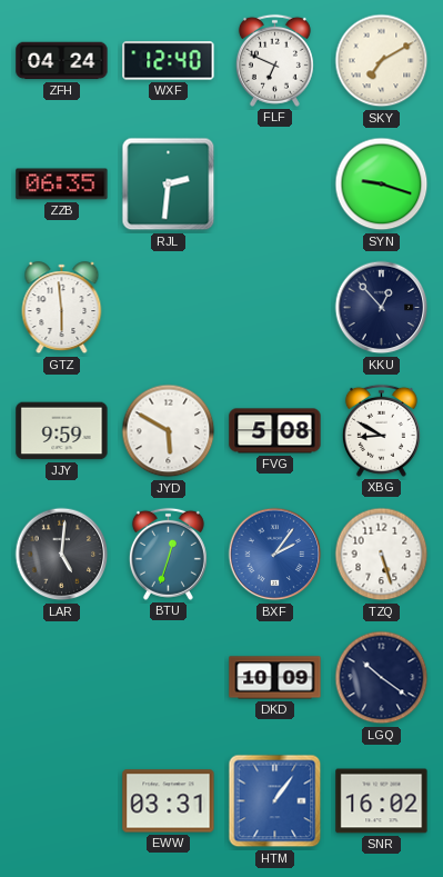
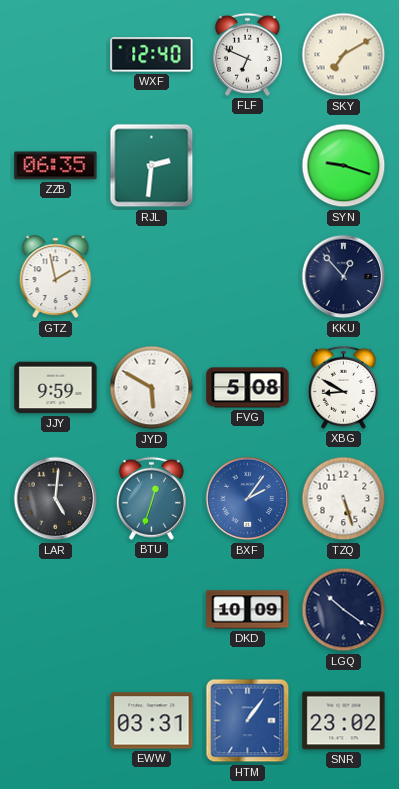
ZFH: 04:24 -> none (62, 61)
GTZ: 5:59 -> 1:58 (56, 277)
SNR: 16:02 -> 23:02 (344, 721)
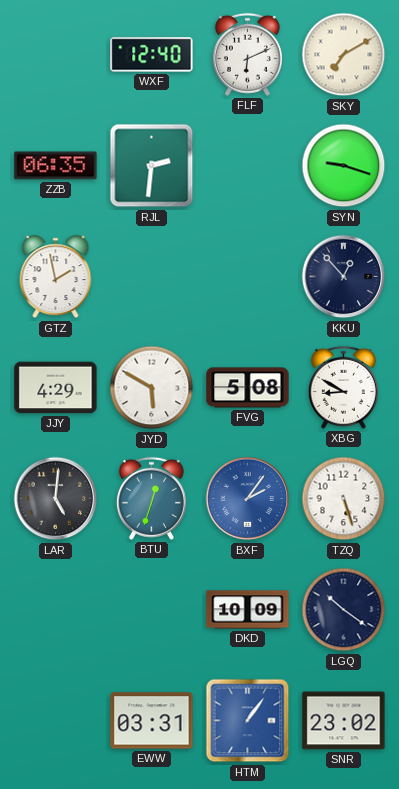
FLF: 6:49 -> 6:11 (247, 54)
JJY: 9:59 -> 4:29 (56, 388)
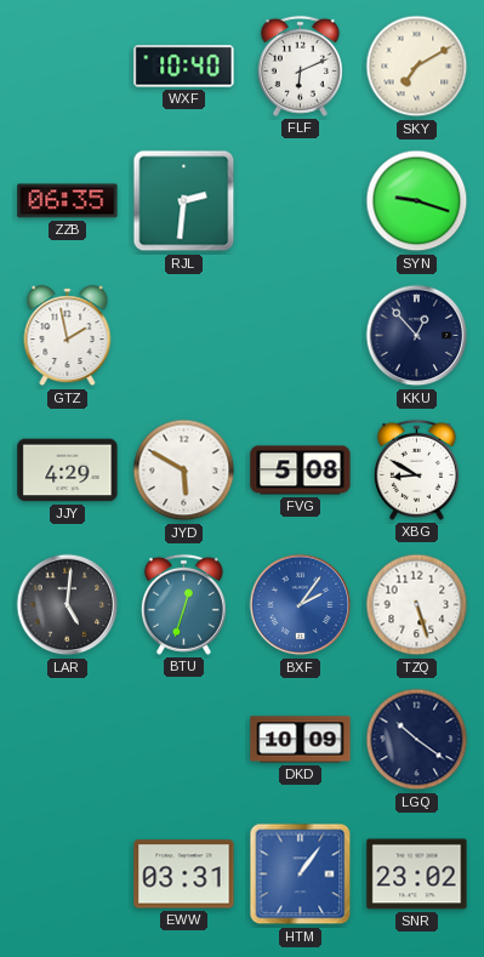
WXF: 12:40 -> 10:40 (184, 67)
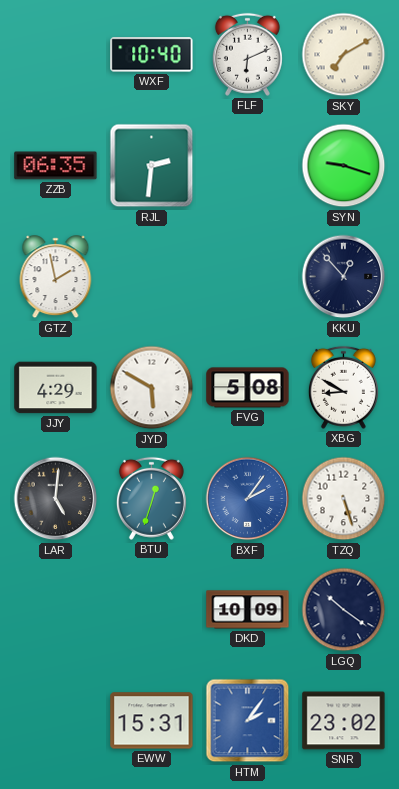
EWW: 03:31 -> 15:31 (152, 721)
HTM: 1:06 -> 2:06 (248, 721)
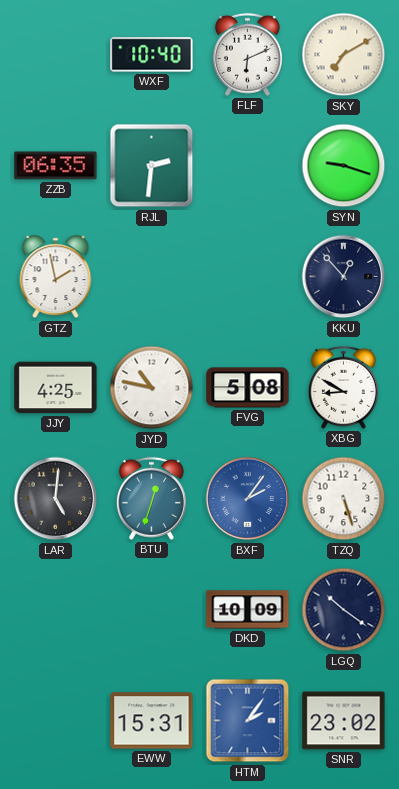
JJY: 4:29 -> 4:25 (56, 388)
JYD: 5:50 -> 10:47 (152, 388)
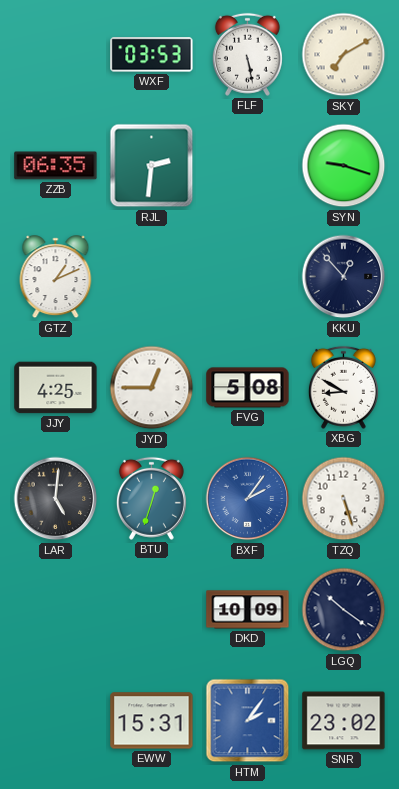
WXF: 10:40 -> 03:53 (152, 55)
FLF: 6:11 -> 5:28 (247, 54)
GTZ: 1:58 -> 1:11 (56, 277)
JYD: 10:47 -> 12:45 (152, 388)
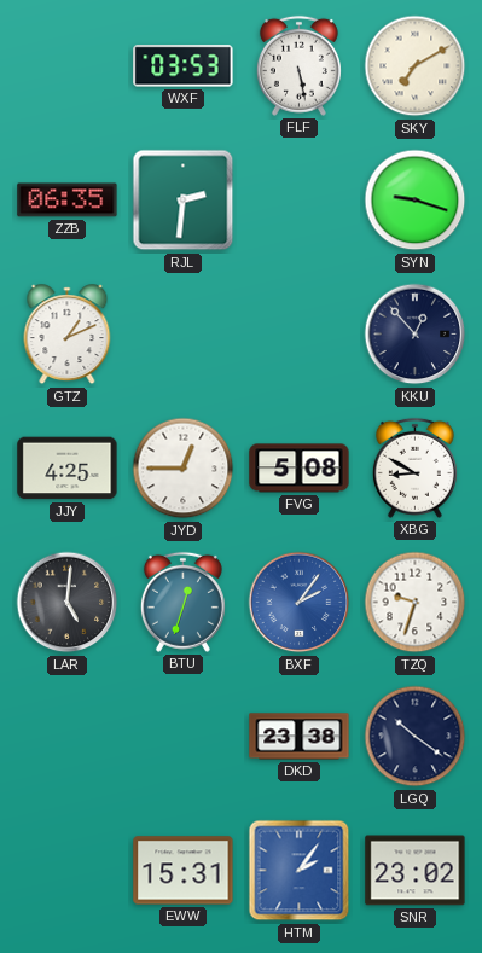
TZQ: 5:27 -> 9:33 (416, 603)
DKD: 10:09 -> 23:38 (300, 737)
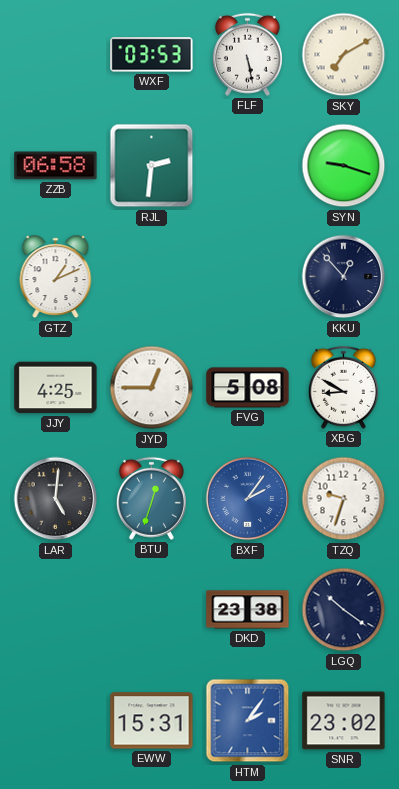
ZZB: 06:35 -> 06:58 (56, 166)
